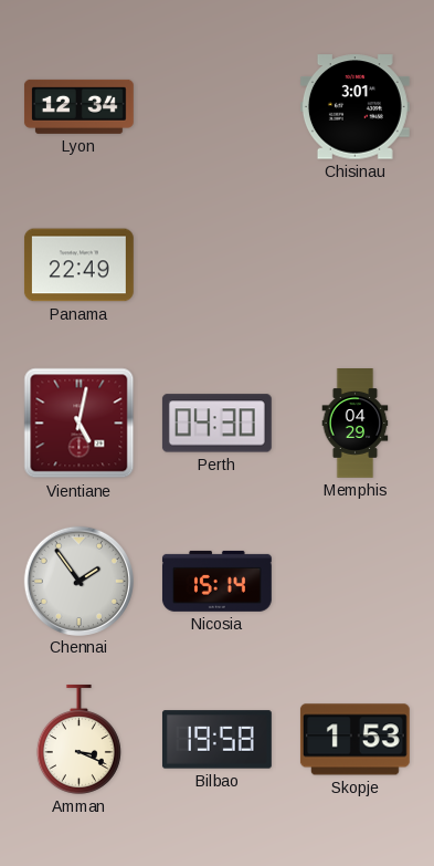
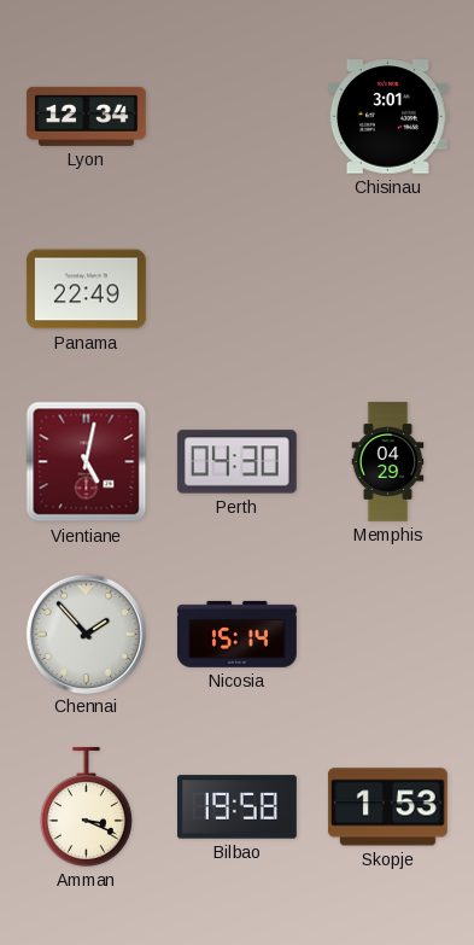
Chennai: 1:54 -> 1:53 (86, 634)
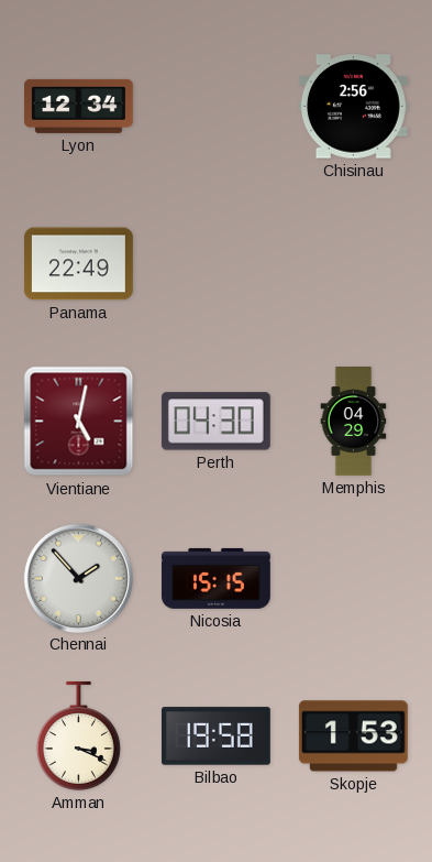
Chisinau: 3:01 -> 2:56 (353, 107)
Nicosia: 15:14 -> 15:15 (215, 578)
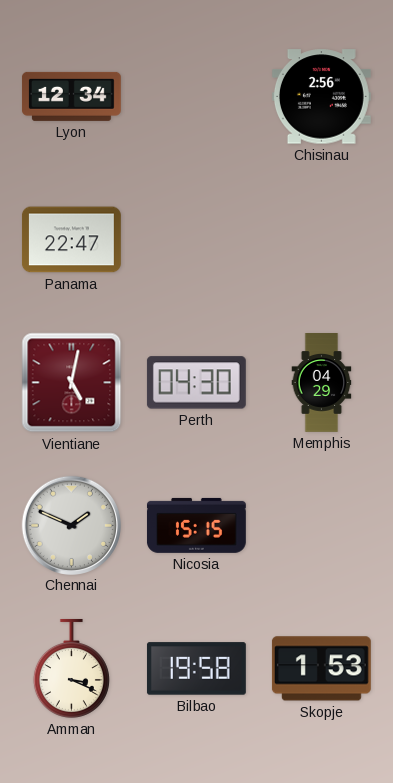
Panama: 22:49 -> 22:47 (71, 240)
Chennai: 1:53 -> 1:49 (71, 525)
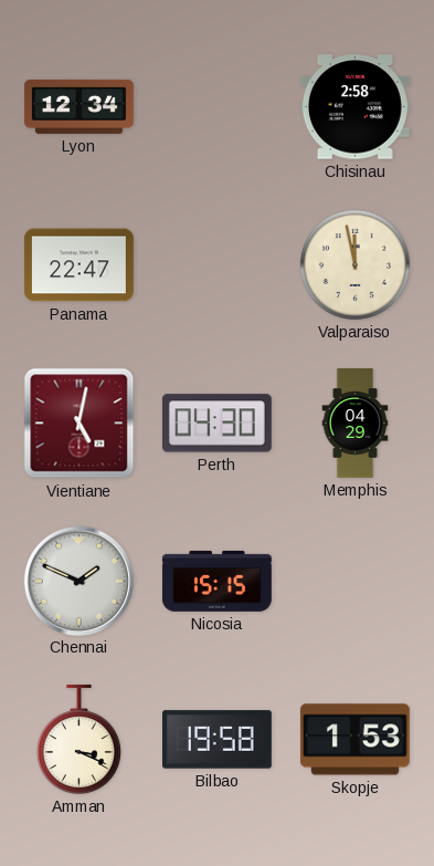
Chisinau: 2:56 -> 2:58 (354, 107)
Valparaiso: none -> 11:58 (354, 264)
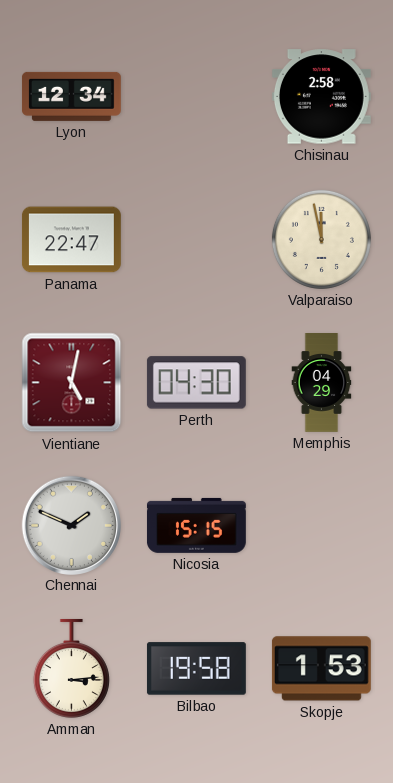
Amman: 3:19 -> 3:14 (71, 668)
